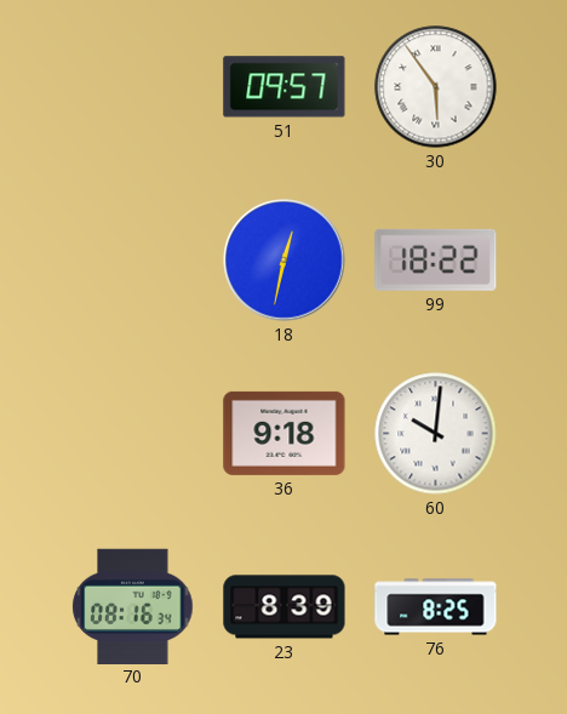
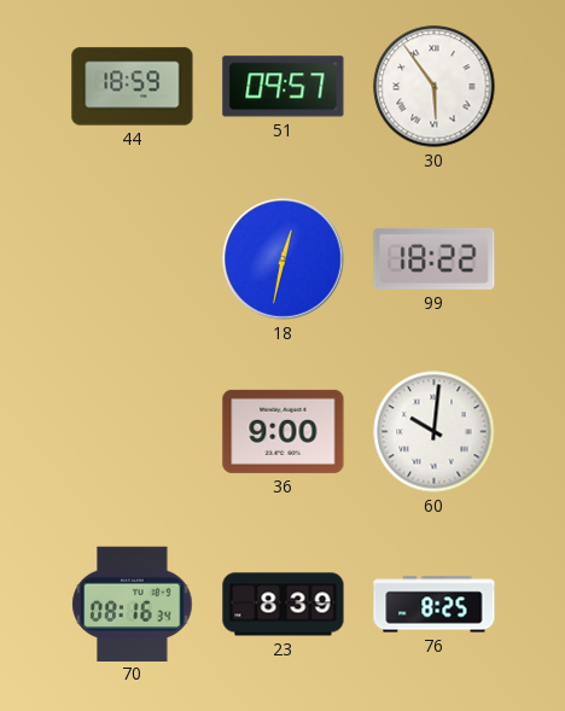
44: none -> 18:59 (133, 87)
36: 9:18 -> 9:00 (284, 431)
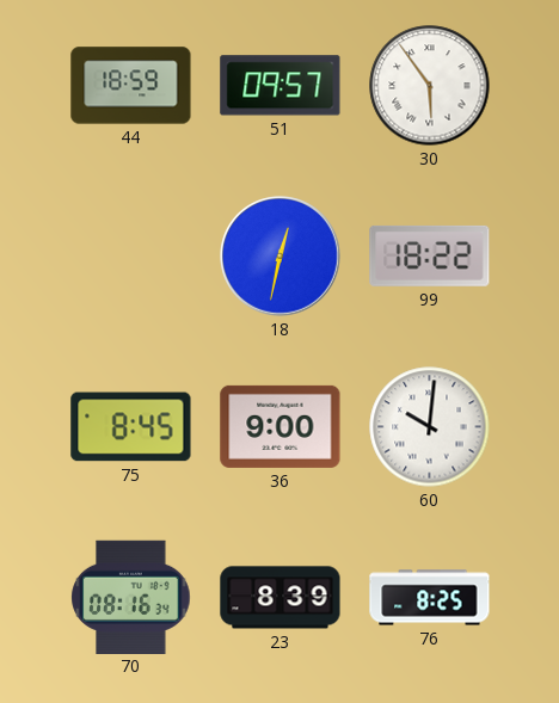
75: none -> 8:45 (131, 427)
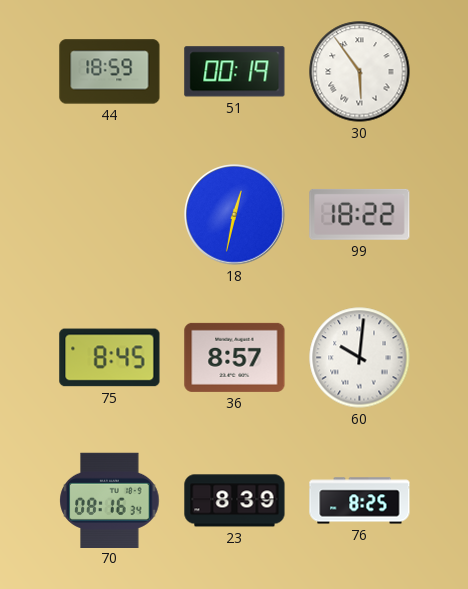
51: 09:57 -> 00:19 (235, 72)
36: 9:00 -> 8:57 (235, 357)
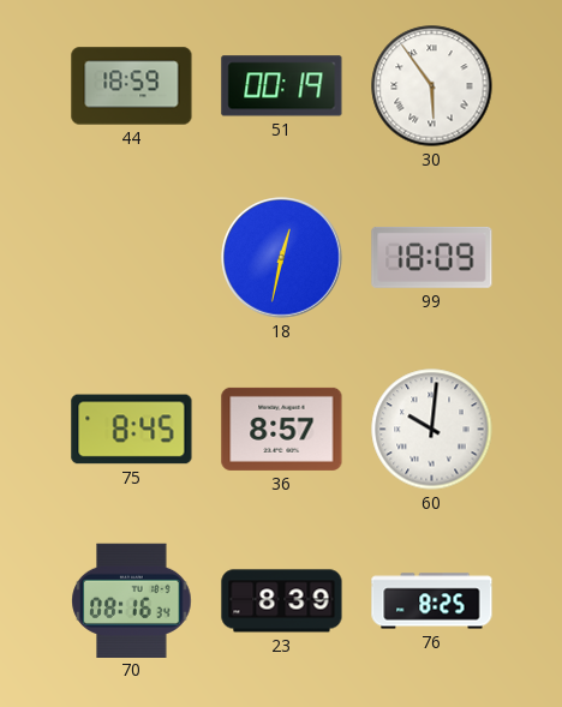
99: 18:22 -> 18:09 (432, 257)
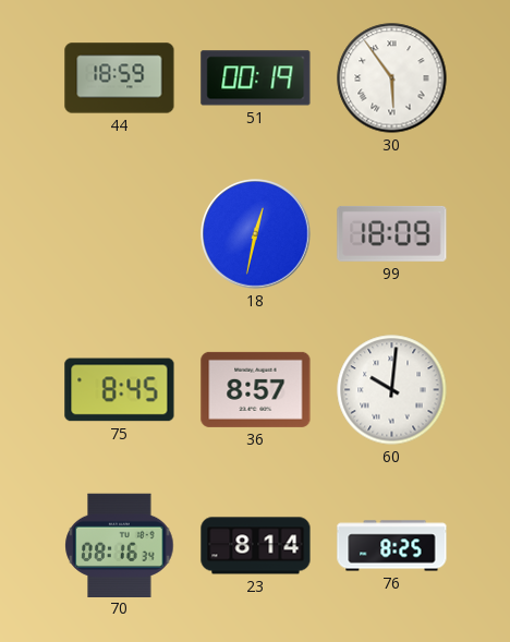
23: 8:39 -> 8:14 (256, 546)
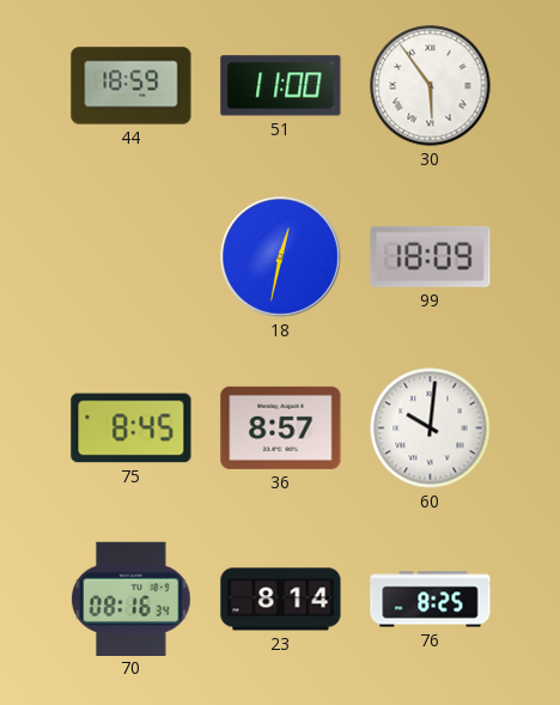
51: 00:19 -> 11:00 (281, 86)
